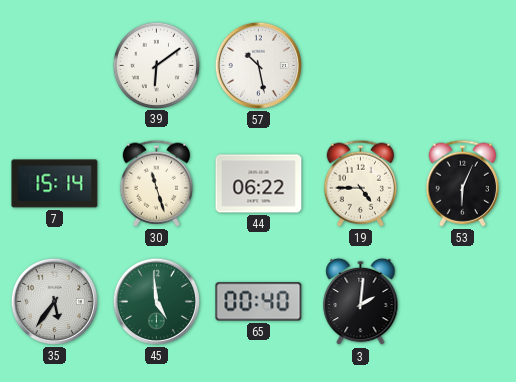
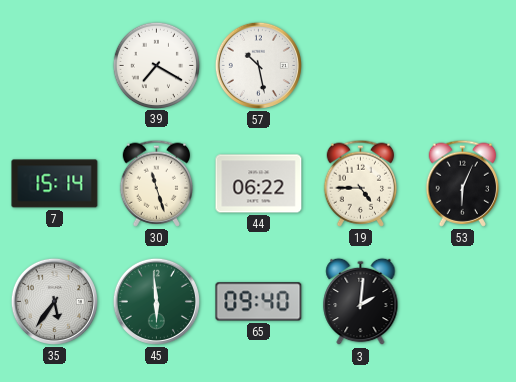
39: 6:09 -> 7:20 (156, 65)
45: 4:59 -> 5:59 (156, 301)
65: 00:40 -> 09:40 (259, 302)
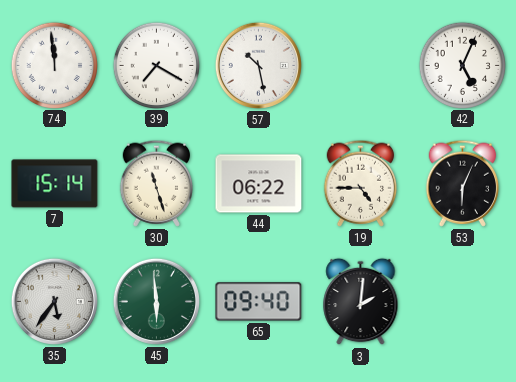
74: none -> 11:59 (54, 65)
42: none -> 5:04 (462, 65)
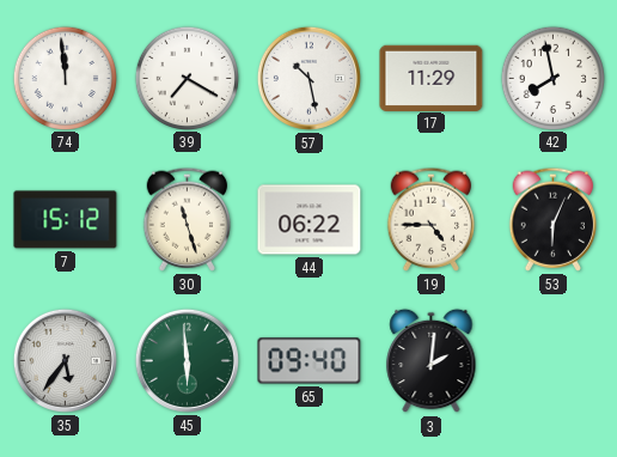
17: none -> 11:29 (432, 78)
42: 5:04 -> 7:58 (552, 78)
7: 15:14 -> 15:12 (66, 220)
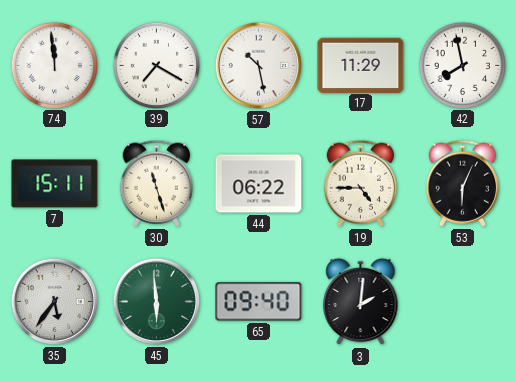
7: 15:12 -> 15:11 (55, 184)
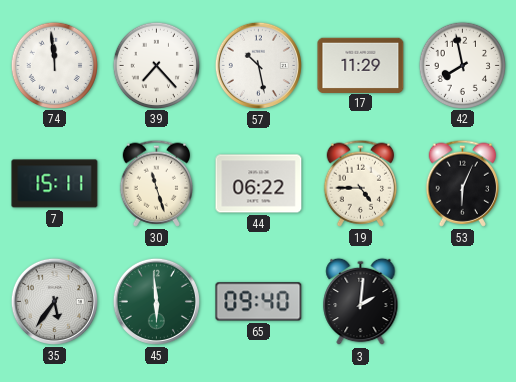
39: 7:20 -> 7:23 (156, 65)
